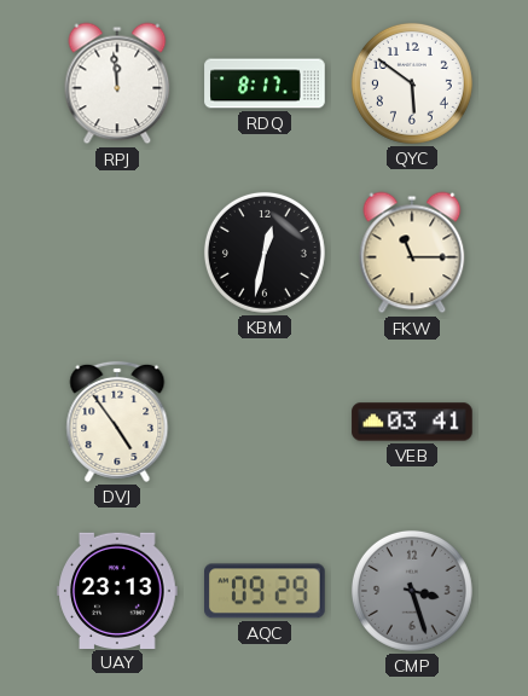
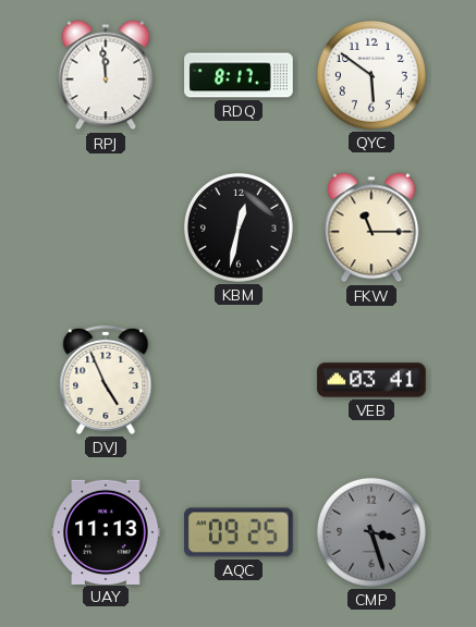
DVJ: 4:54 -> 4:56 (106, 380)
UAY: 23:13 -> 11:13 (106, 531)
AQC: 09:29 -> 09:25 (240, 532)
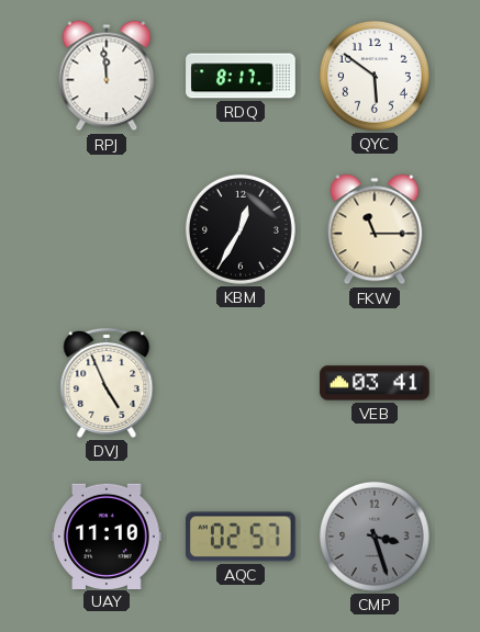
KBM: 12:32 -> 12:35 (241, 229)
UAY: 11:13 -> 11:10 (107, 535)
AQC: 09:25 -> 02:57 (242, 537)
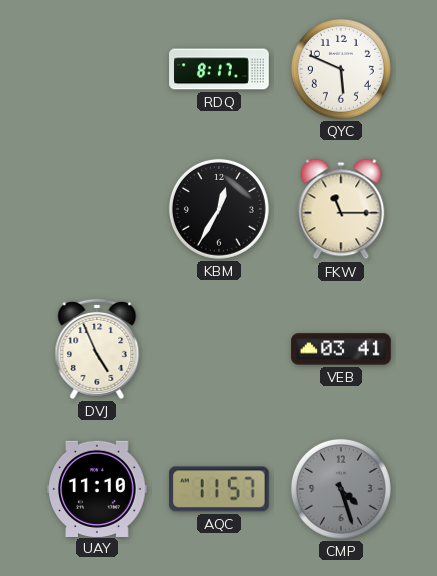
RPJ: 11:59 -> none (107, 76)
QYC: 5:51 -> 5:49 (341, 69)
AQC: 02:57 -> 11:57 (220, 489)
CMP: 3:27 -> 4:27 (341, 489)
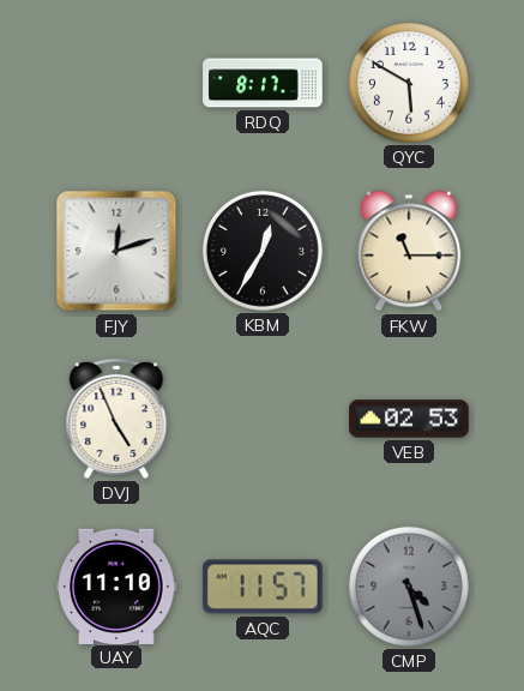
QYC: 5:49 -> 5:50 (409, 83)
FJY: none -> 12:12 (116, 251)
VEB: 03:41 -> 02:53 (409, 419)
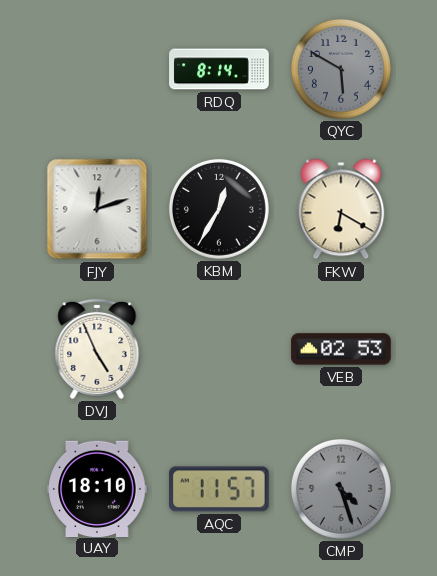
RDQ: 8:17 -> 8:14 (219, 69)
QYC dial: white -> grey (341, 69)
FKW: 11:15 -> 6:20 (341, 209)
UAY: 11:10 -> 18:10 (97, 488)
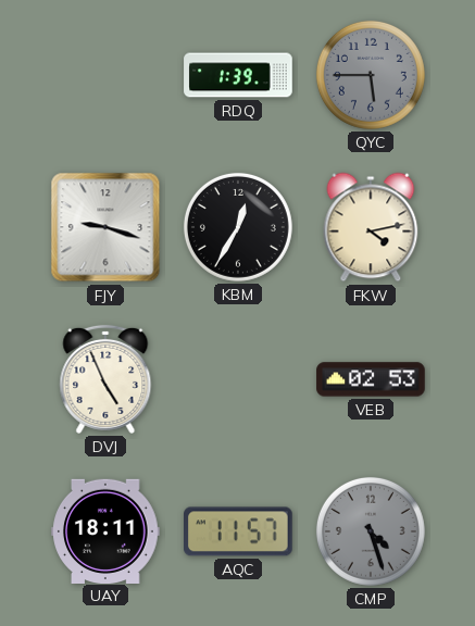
RDQ: 8:14 -> 1:39 (238, 75)
QYC: 5:50 -> 5:45 (371, 75)
FJY: 12:12 -> 9:18 (105, 227)
FKW: 6:20 -> 4:13 (371, 227)
UAY: 18:10 -> 18:11 (105, 530)
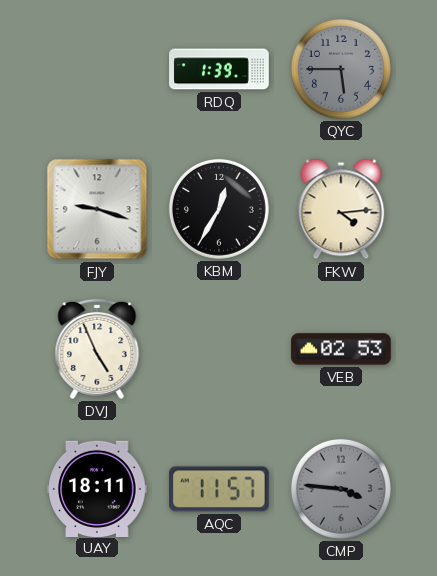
FKW: 4:13 -> 4:14 (341, 209)
CMP: 4:27 -> 3:46 (341, 489)
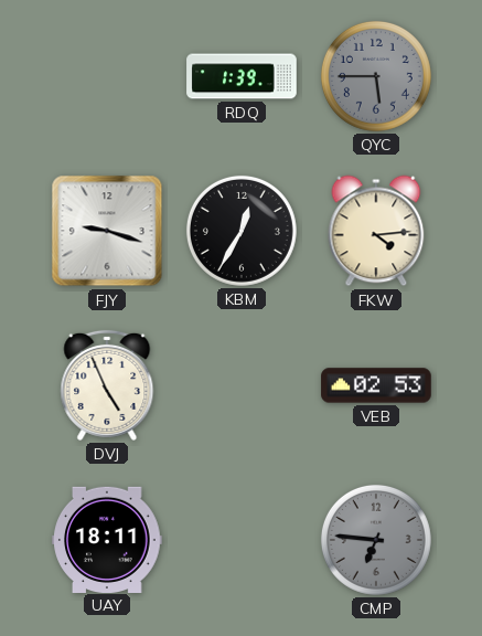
AQC: 11:57 -> none (220, 489)
CMP: 3:46 -> 6:46 (376, 540)
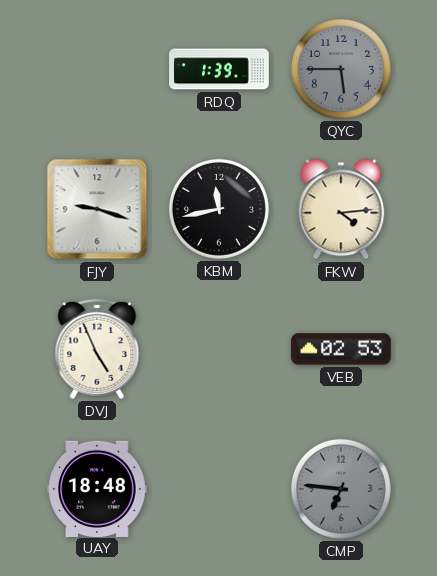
KBM: 12:35 -> 11:43 (219, 209)
UAY: 18:11 -> 18:48 (97, 488)
